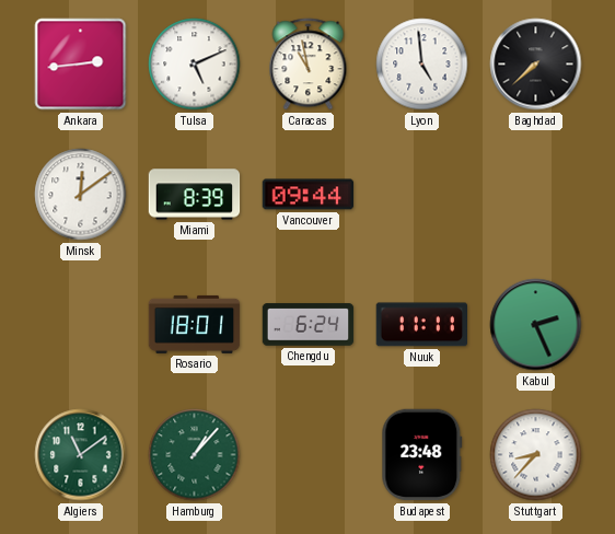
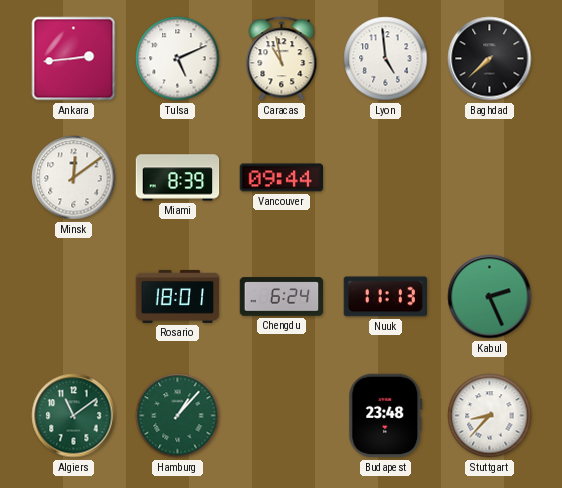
Nuuk: 11:11 -> 11:13 (385, 297)
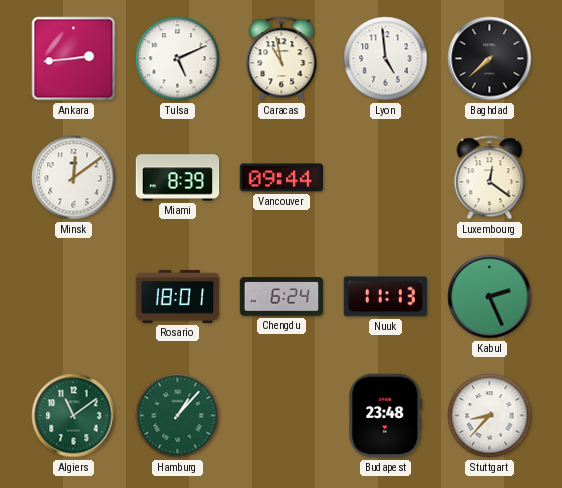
Luxembourg: none -> 12:21 (490, 178)
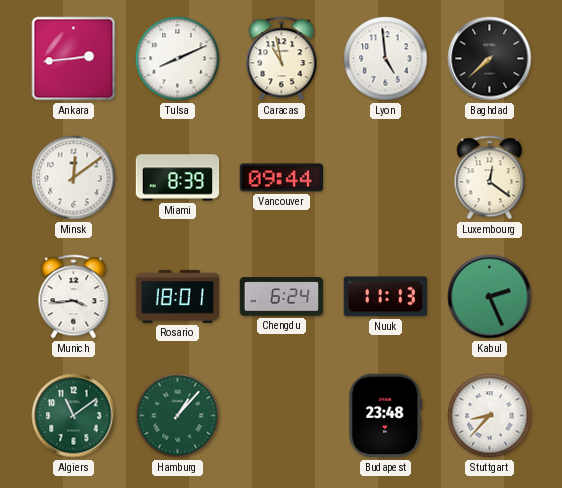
Tulsa: 5:11 -> 8:11 (178, 59)
Munich: none -> 3:44 (74, 297)
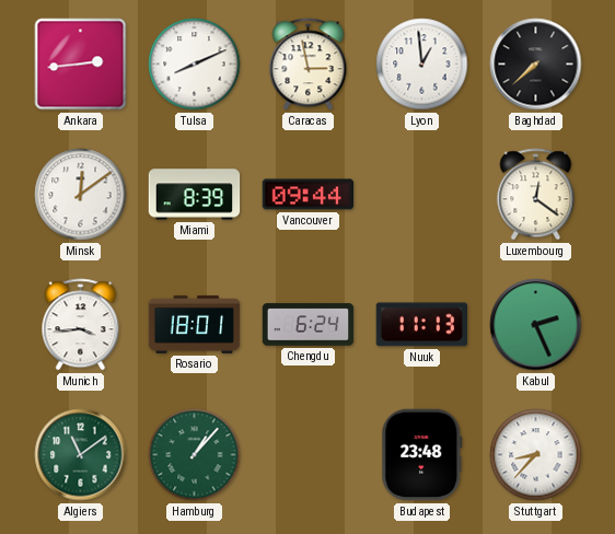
Caracas: 10:58 -> 2:58 (309, 65)
Lyon: 4:59 -> 12:59 (422, 65)
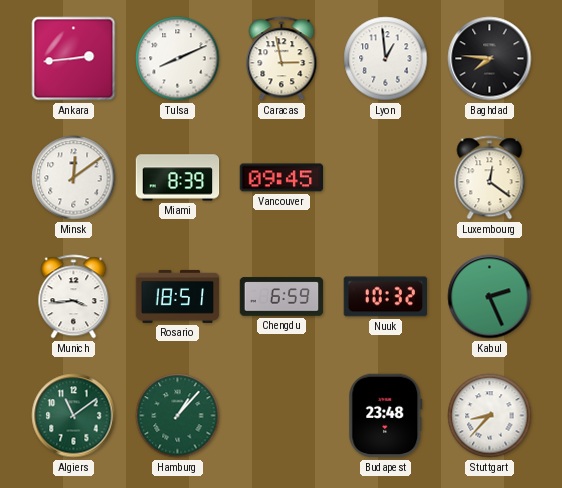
Baghdad: 7:38 -> 7:46 (490, 59)
Vancouver: 09:44 -> 09:45 (282, 178)
Rosario: 18:01 -> 18:51 (178, 296)
Chengdu: 6:24 -> 6:59 (282, 297)
Nuuk: 11:13 -> 10:32 (385, 297)
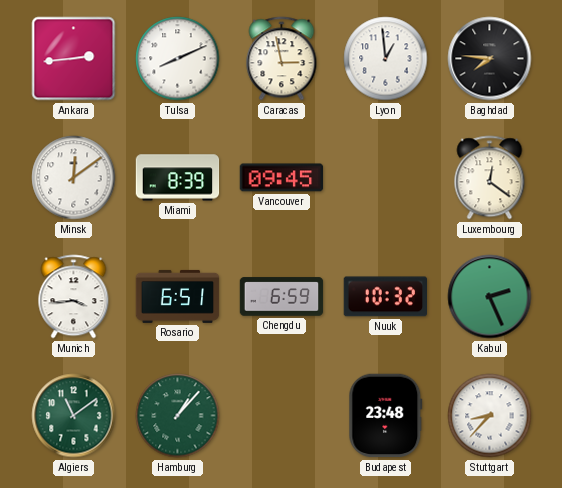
Rosario: 18:51 -> 6:51 (178, 296)
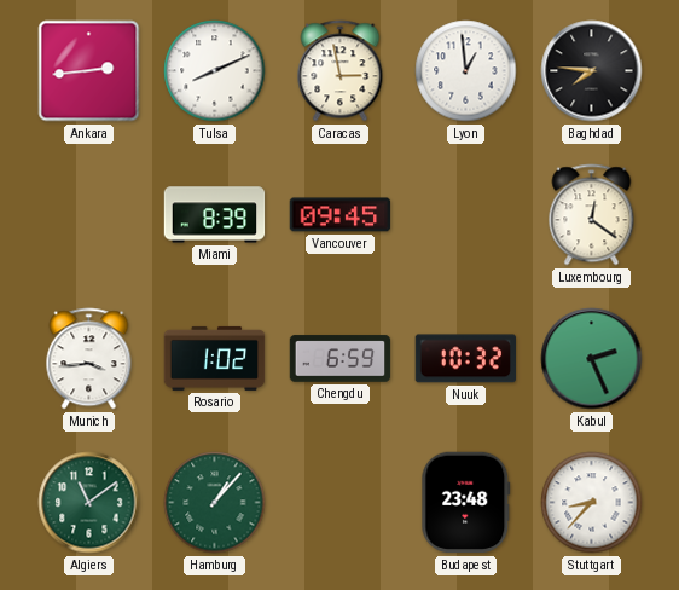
Minsk: 12:09 -> none (74, 178)
Rosario: 6:51 -> 1:02 (215, 358)
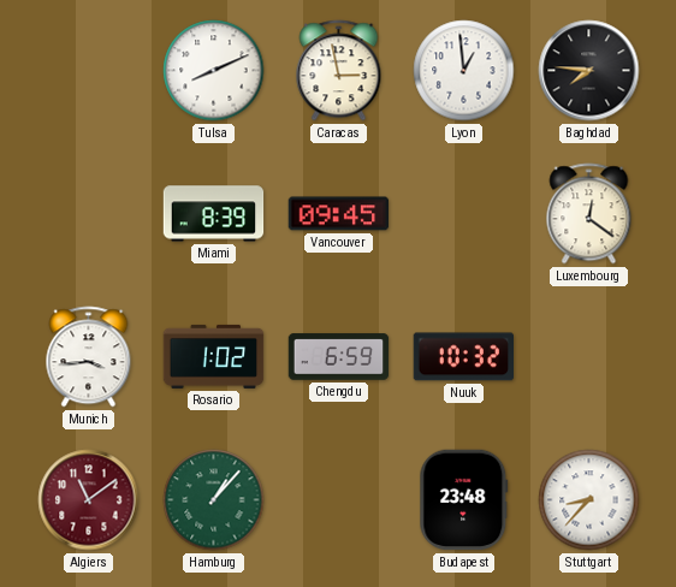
Ankara: 2:44 -> none (89, 71)
Kabul: 2:26 -> none (592, 359)
Algiers dial: green -> burgundy (89, 500)
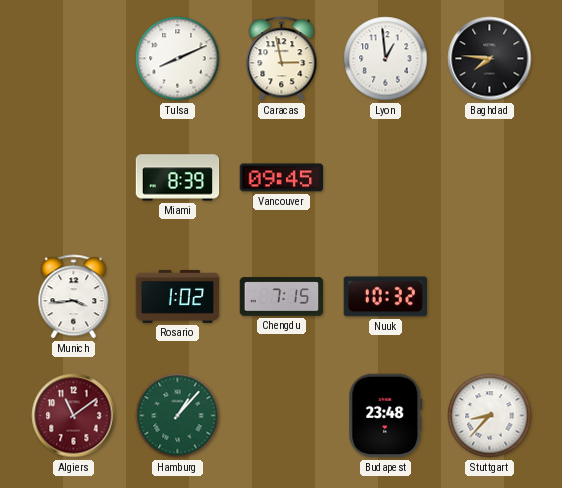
Luxembourg: 12:21 -> none (589, 214)
Chengdu: 6:59 -> 7:15 (282, 297)
